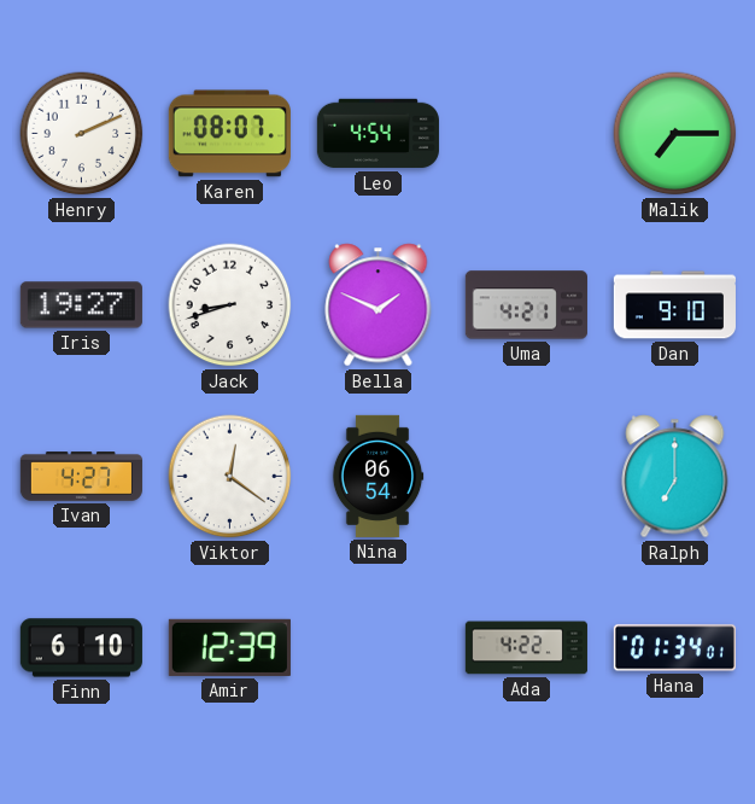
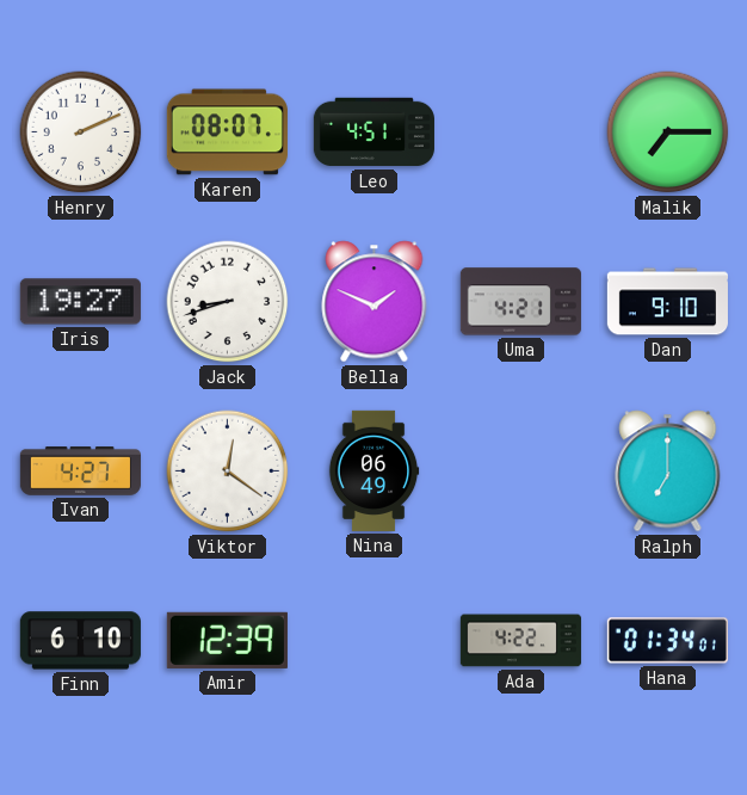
Leo: 4:54 -> 4:51 (373, 132)
Nina: 06:54 -> 06:49 (373, 470)
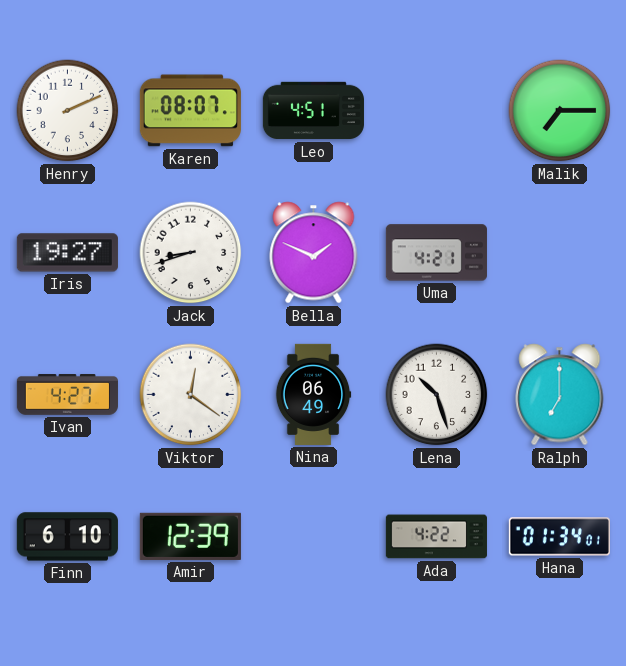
Dan: 9:10 -> none (667, 302)
Lena: none -> 10:27 (437, 395)
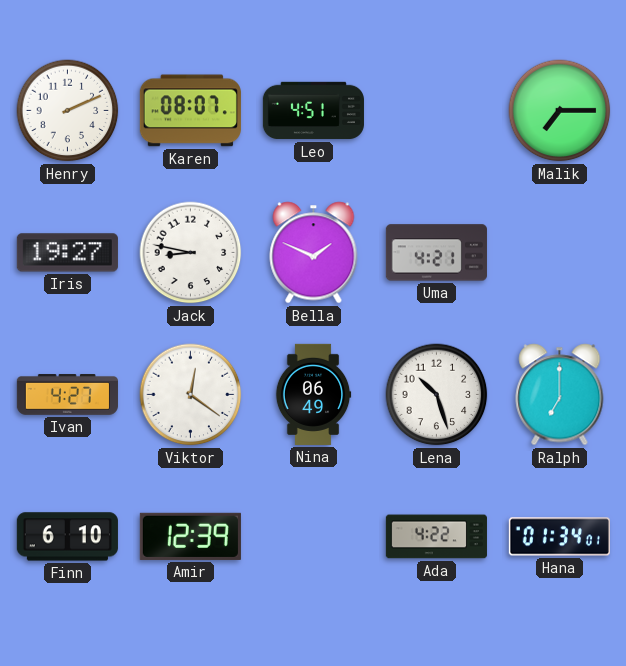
Jack: 8:42 -> 8:47 (191, 253)
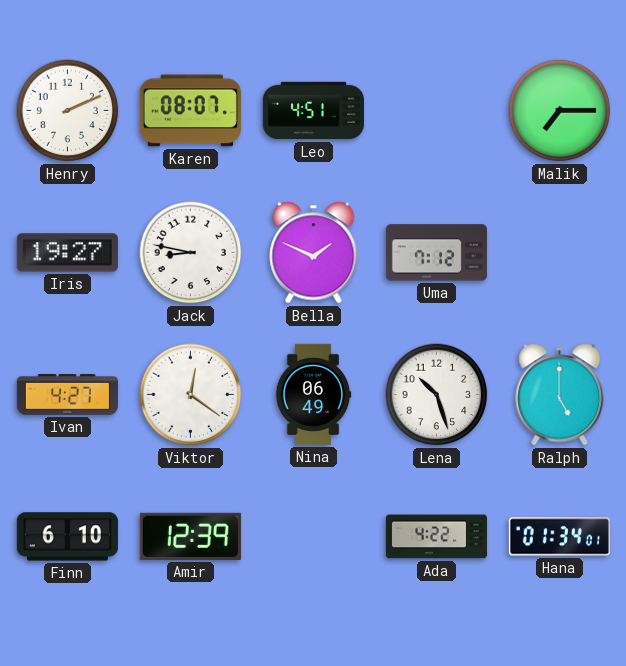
Uma: 4:21 -> 7:12 (436, 253)
Ralph: 7:00 -> 5:00 (560, 395)
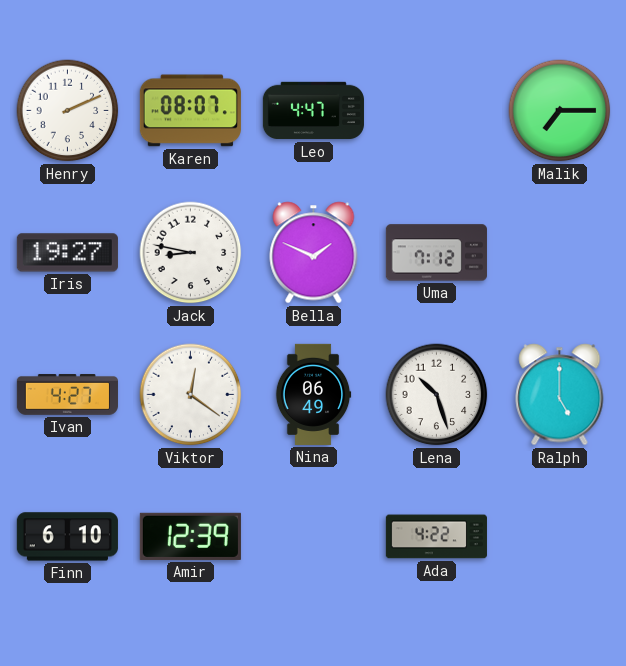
Leo: 4:51 -> 4:47 (313, 111)
Hana: 01:34 -> none (559, 537)
